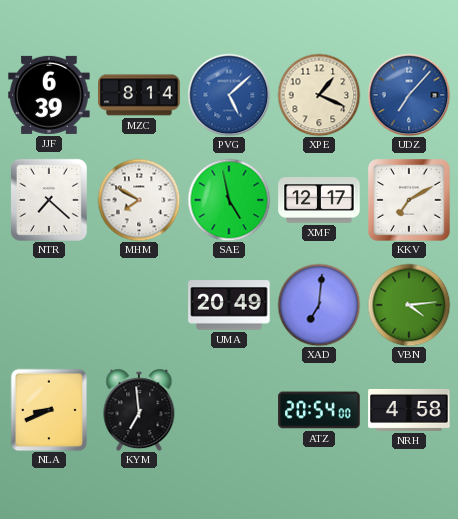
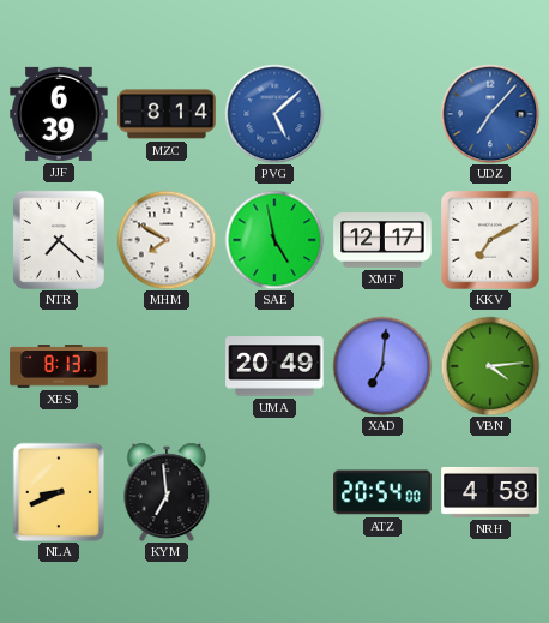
XPE: 1:19 -> none (319, 95)
XES: none -> 8:13 (59, 366)
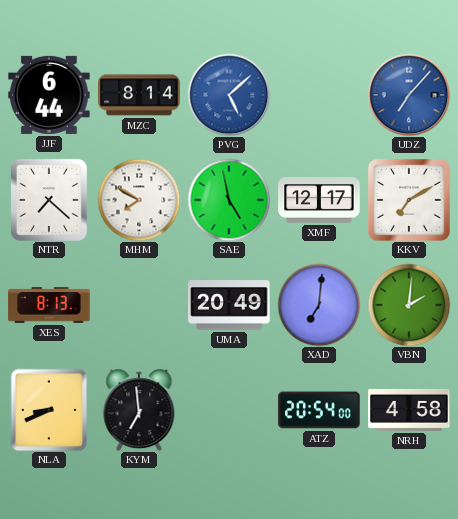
JJF: 6:39 -> 6:44 (49, 95)
VBN: 4:14 -> 2:01 (409, 305)
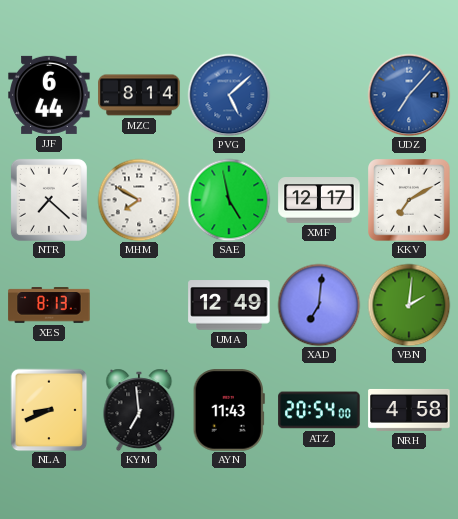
UMA: 20:49 -> 12:49 (229, 305)
AYN: none -> 11:43 (229, 410)
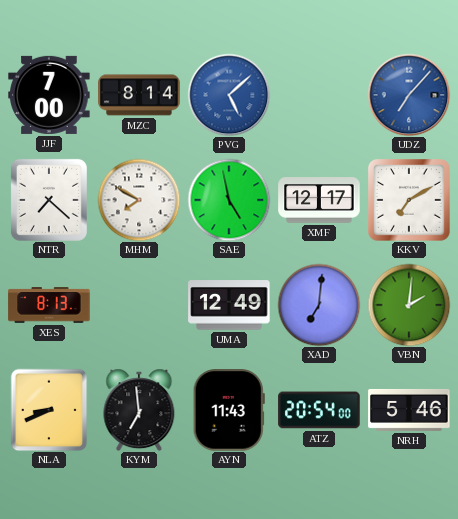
JJF: 6:44 -> 7:00 (49, 95)
NRH: 4:58 -> 5:46 (409, 410)
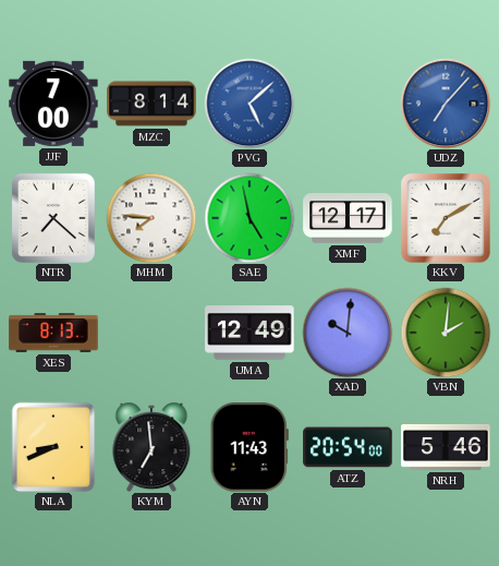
MHM: 7:50 -> 7:46 (151, 218)
XAD: 7:01 -> 10:01 (348, 333)
